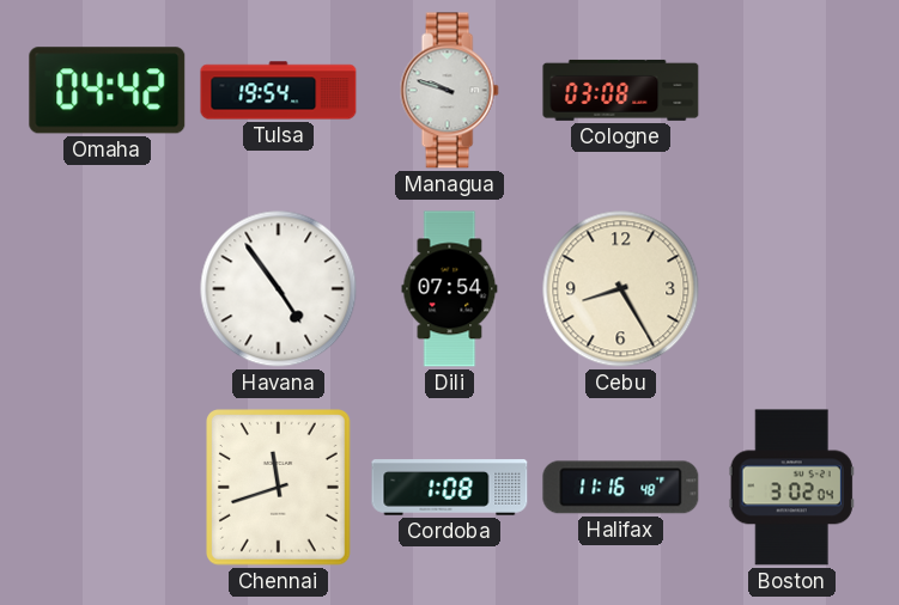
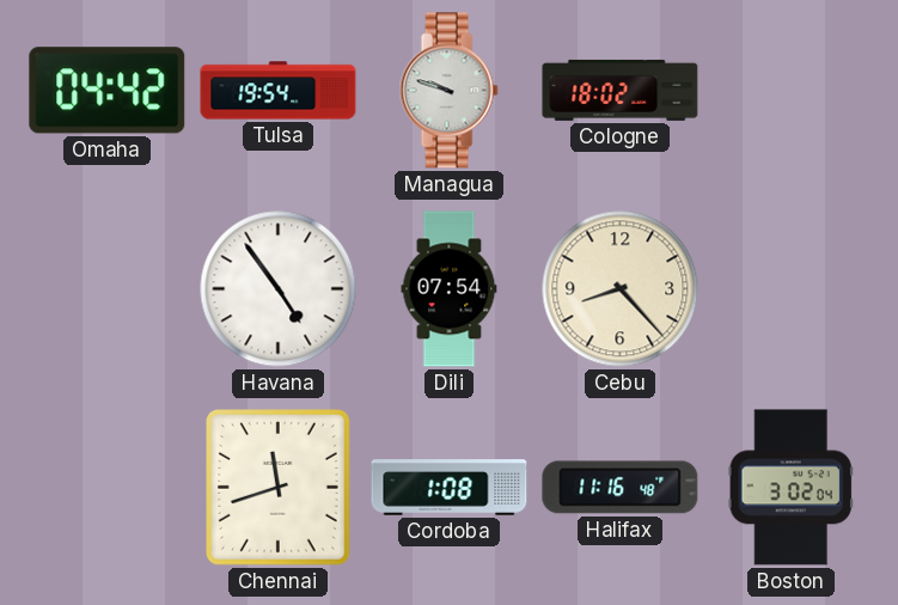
Cologne: 03:08 -> 18:02 (621, 90)
Cebu: 8:25 -> 8:23 (621, 289)
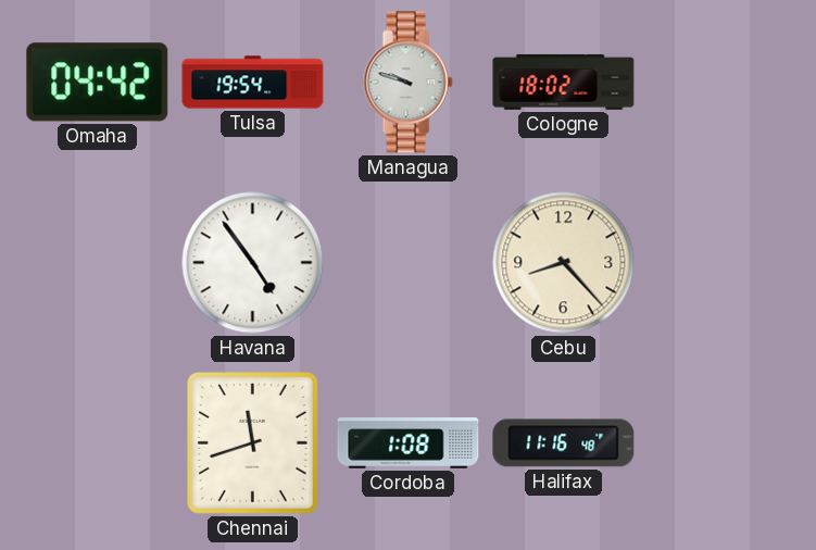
Dili: 07:54 -> none (450, 289)
Boston: 3:02 -> none (790, 488)
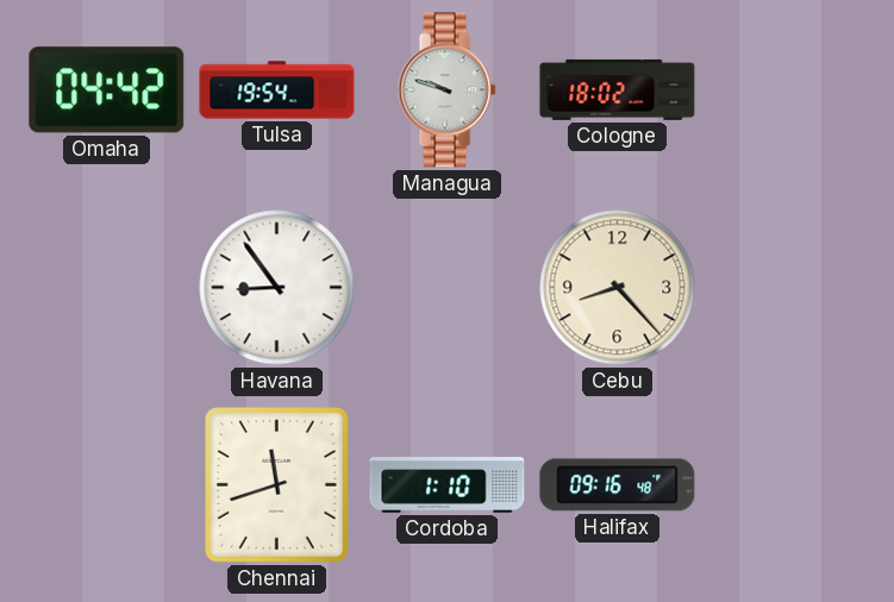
Havana: 4:54 -> 8:54 (277, 288)
Cordoba: 1:08 -> 1:10 (448, 485)
Halifax: 11:16 -> 09:16 (618, 485)
